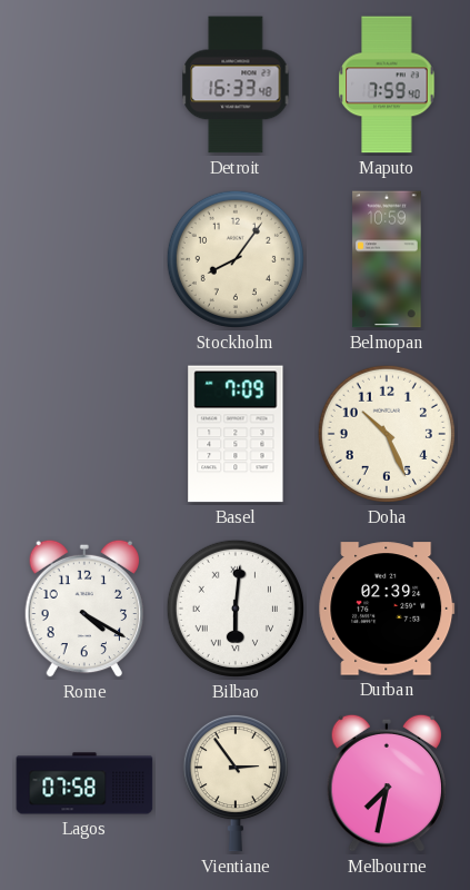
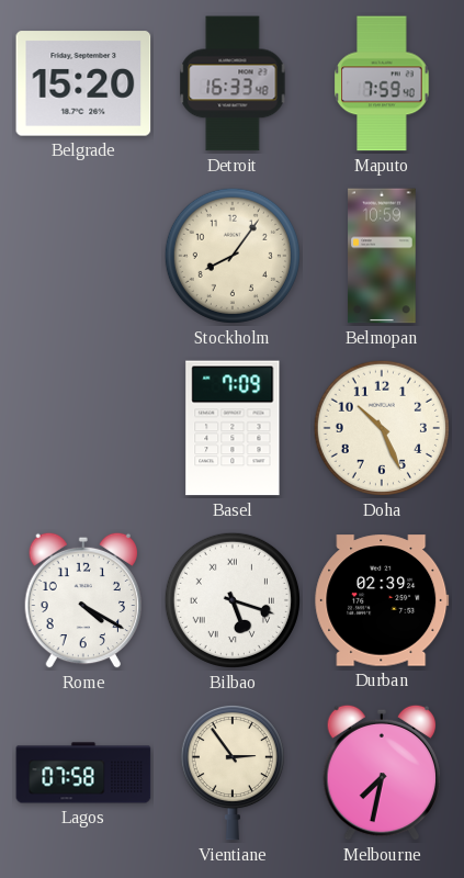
Belgrade: none -> 15:20 (83, 83)
Bilbao: 6:01 -> 5:18 (233, 600)
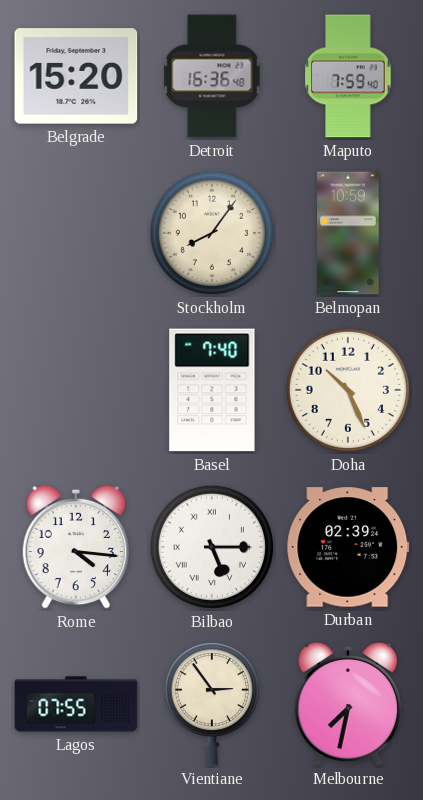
Detroit: 16:33 -> 16:36 (212, 76)
Basel: 7:09 -> 7:40 (212, 390)
Rome: 4:20 -> 4:16 (75, 547)
Bilbao: 5:18 -> 5:15 (212, 547)
Lagos: 07:58 -> 07:55 (76, 704)
